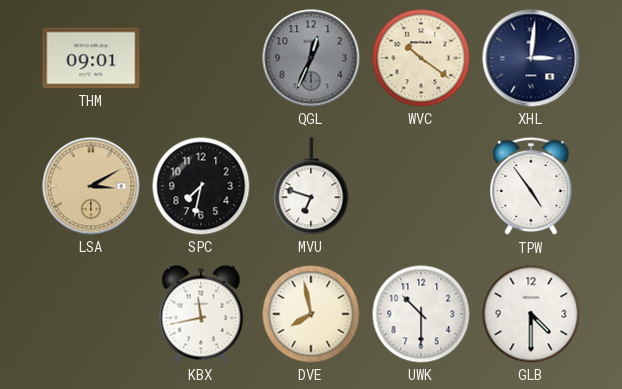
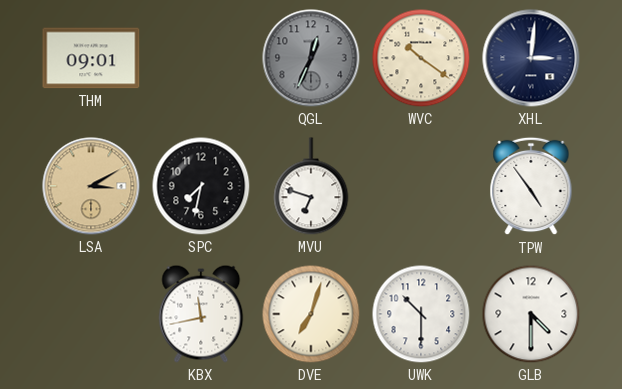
DVE: 7:58 -> 7:03 (311, 314)
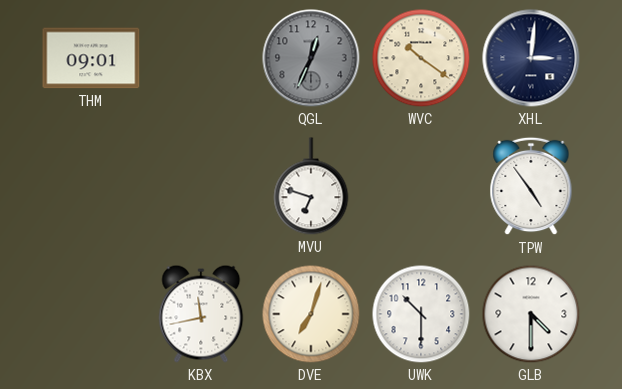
LSA: 3:10 -> none (91, 186)
SPC: 7:32 -> none (201, 186)
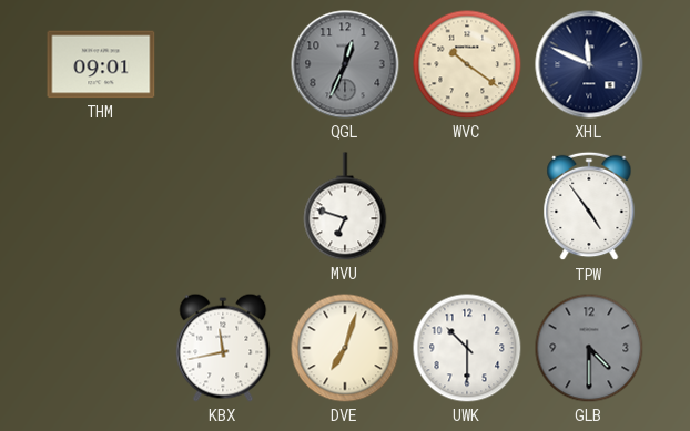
XHL: 3:01 -> 11:49 (589, 64)
GLB dial: white -> grey (589, 348)
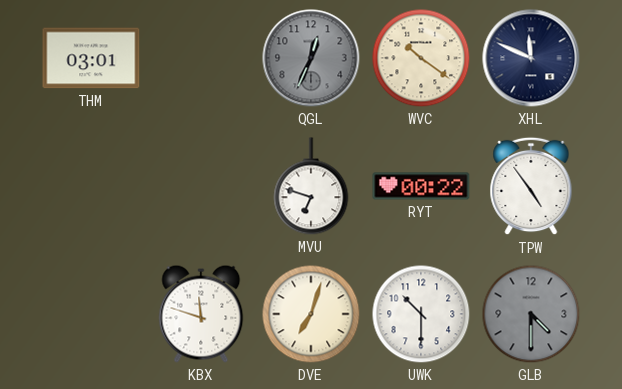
THM: 09:01 -> 03:01 (91, 58)
RYT: none -> 00:22 (421, 186)
KBX: 11:43 -> 11:48 (201, 314)
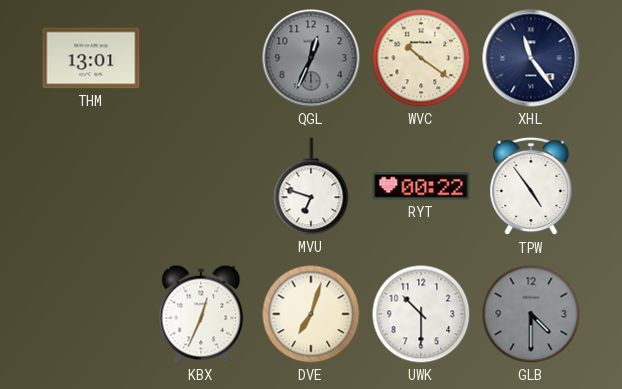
THM: 03:01 -> 13:01 (91, 58)
XHL: 11:49 -> 11:24 (531, 58)
KBX: 11:48 -> 12:34 (201, 314)
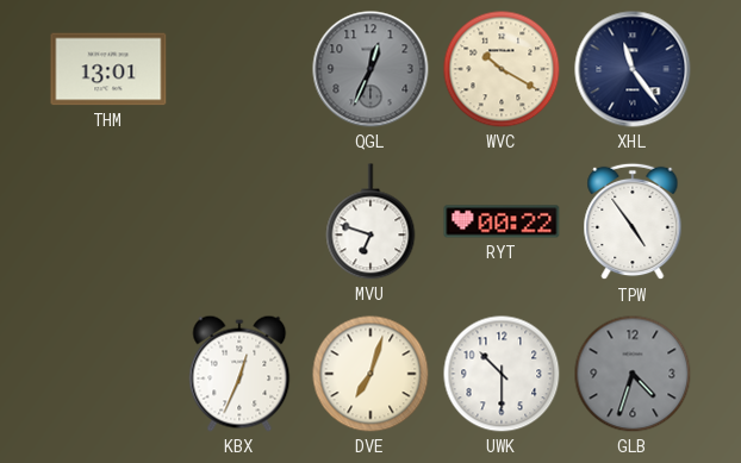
WVC: 10:21 -> 10:20 (502, 69)
GLB: 4:30 -> 4:33 (633, 374)
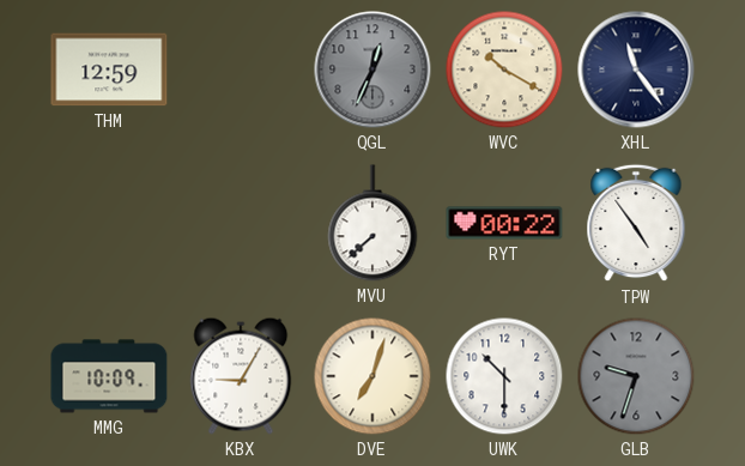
THM: 13:01 -> 12:59 (109, 69)
MVU: 6:48 -> 7:38 (372, 223)
MMG: none -> 10:09 (109, 376)
KBX: 12:34 -> 9:05 (241, 376)
GLB: 4:33 -> 9:33 (636, 376)
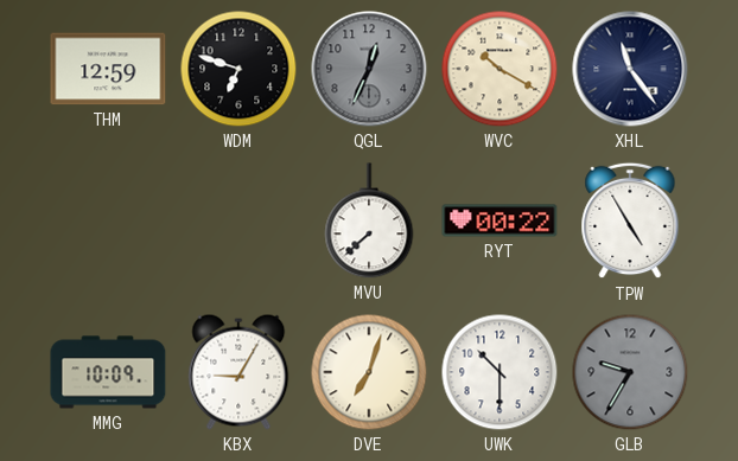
WDM: none -> 6:48 (238, 69)
TPW: 4:54 -> 4:55 (630, 220)
GLB: 9:33 -> 9:35 (630, 372)
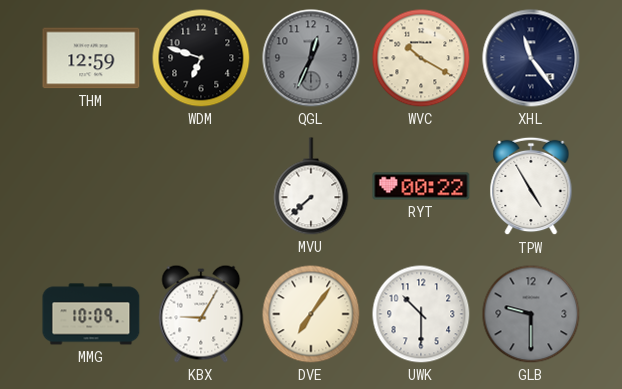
DVE: 7:03 -> 7:06 (311, 314)
GLB: 9:35 -> 9:30 (531, 314)
